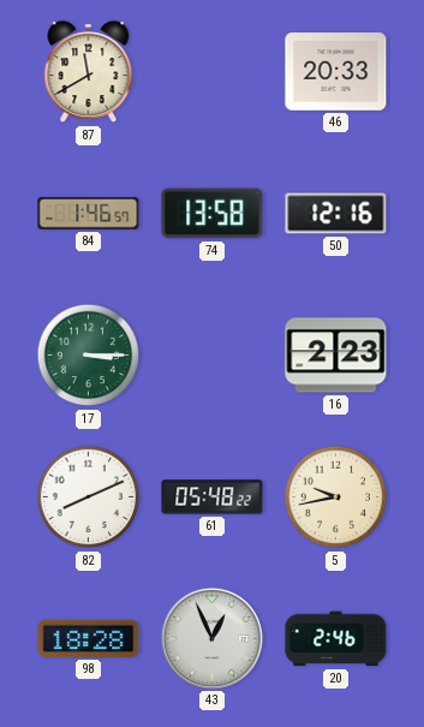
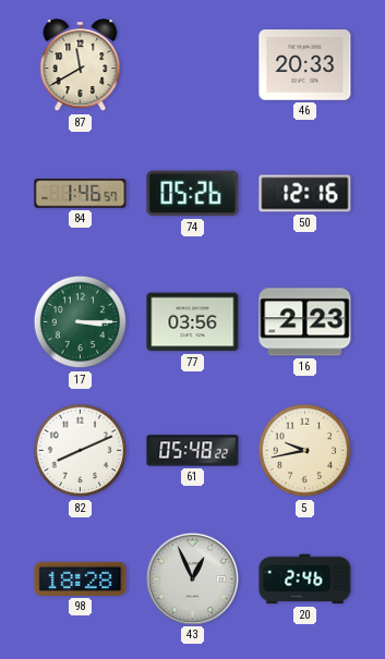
74: 13:58 -> 05:26 (193, 194)
77: none -> 03:56 (193, 322)
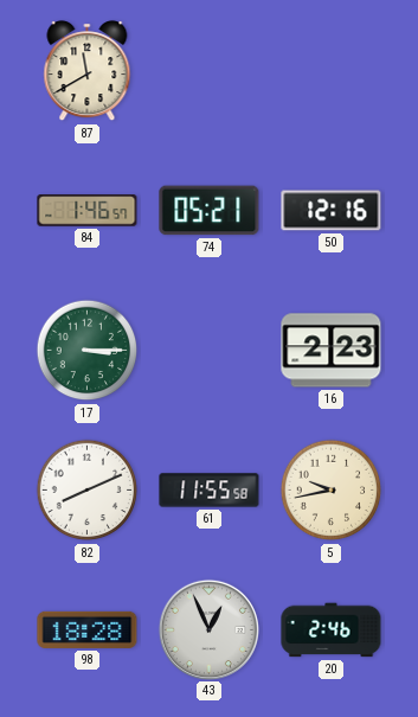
46: 20:33 -> none (305, 65)
74: 05:26 -> 05:21 (210, 211)
77: 03:56 -> none (193, 322)
61: 05:48 -> 11:55 (210, 491)
